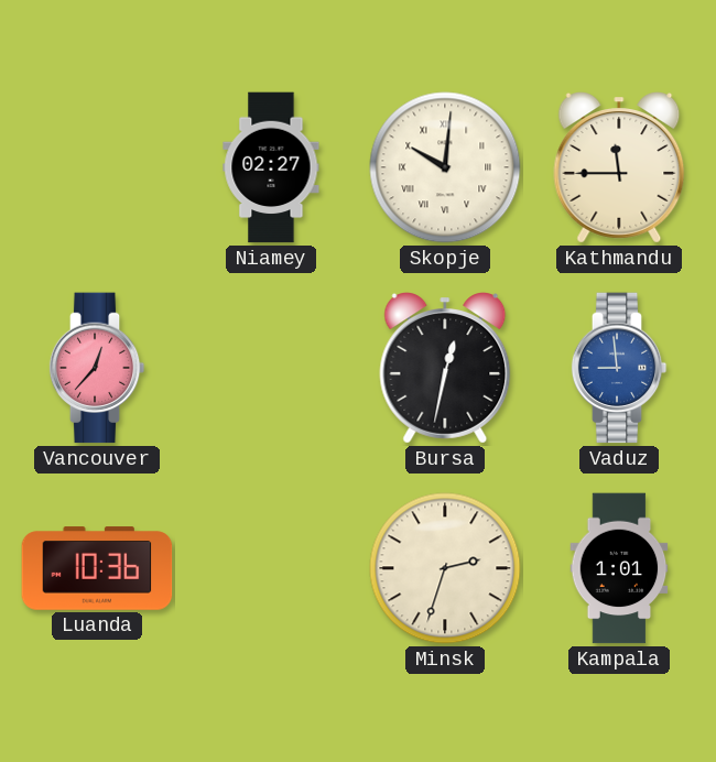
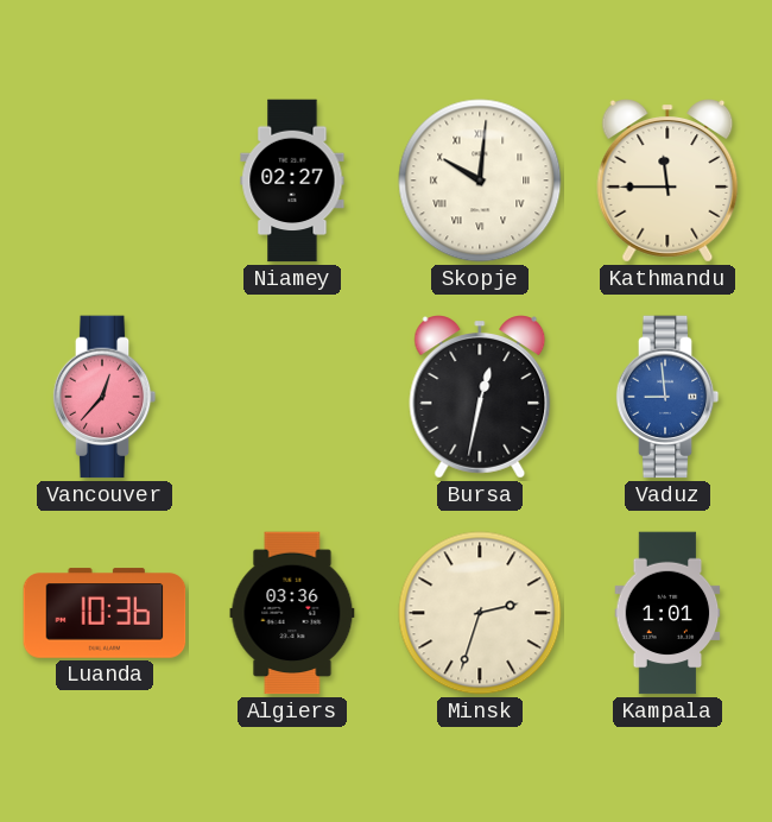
Algiers: none -> 03:36 (292, 613)
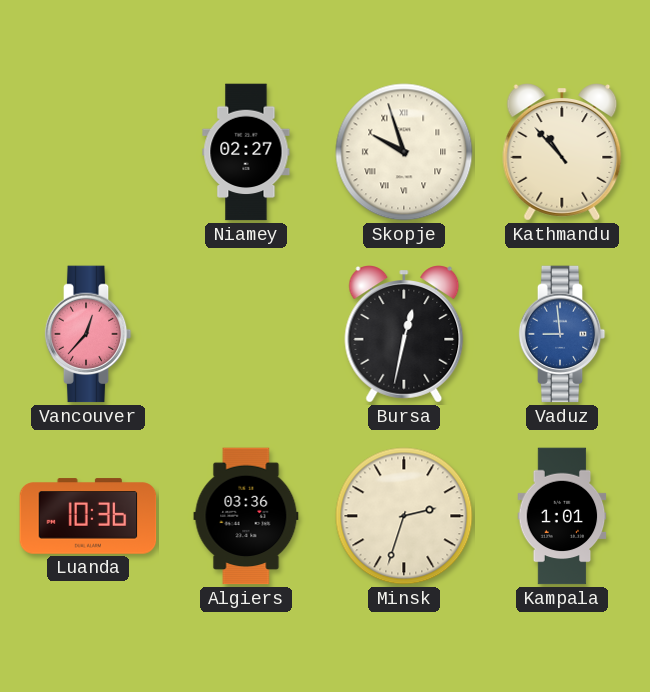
Skopje: 10:01 -> 9:57 (404, 152)
Kathmandu: 11:45 -> 10:53 (562, 152)
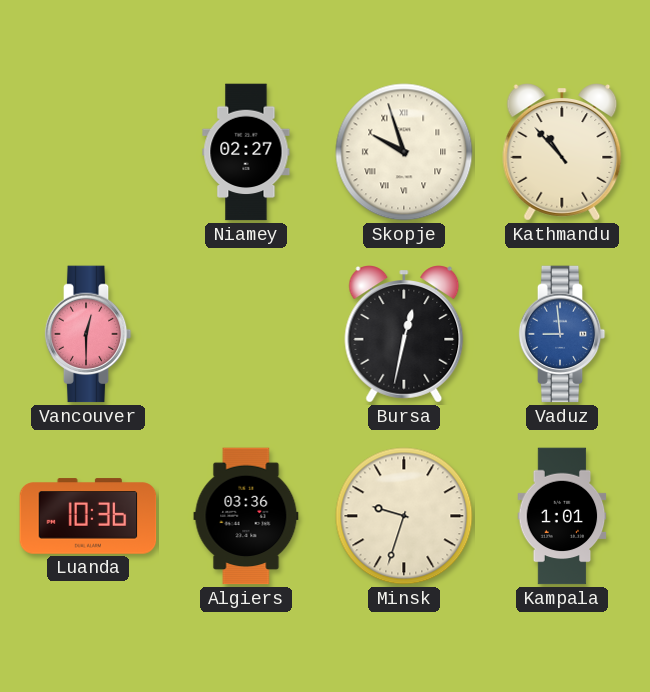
Vancouver: 12:37 -> 12:30 (88, 334)
Minsk: 2:33 -> 9:33 (404, 516)
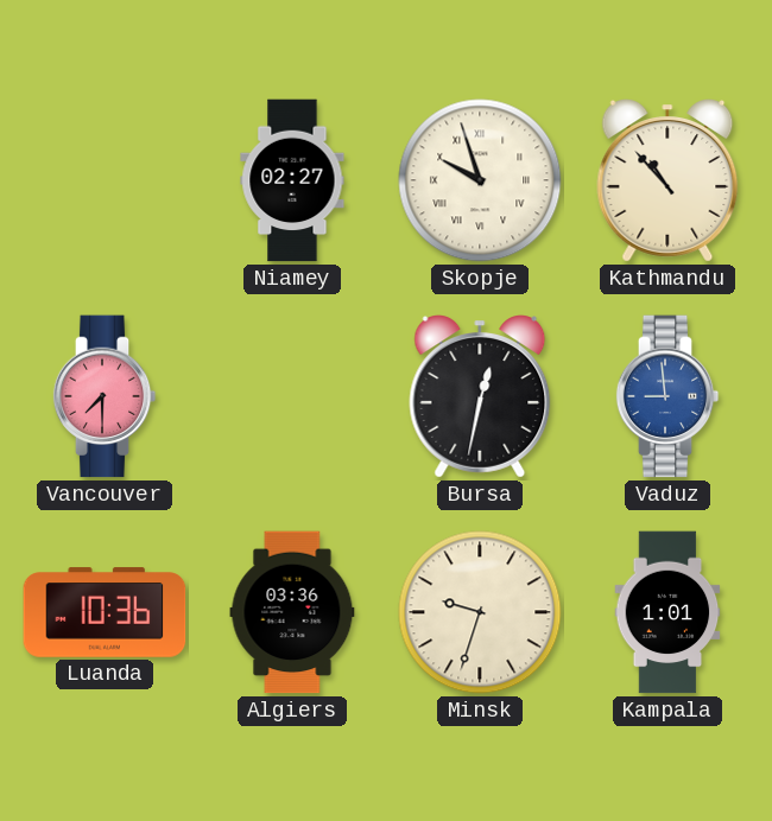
Vancouver: 12:30 -> 7:30 (105, 396)
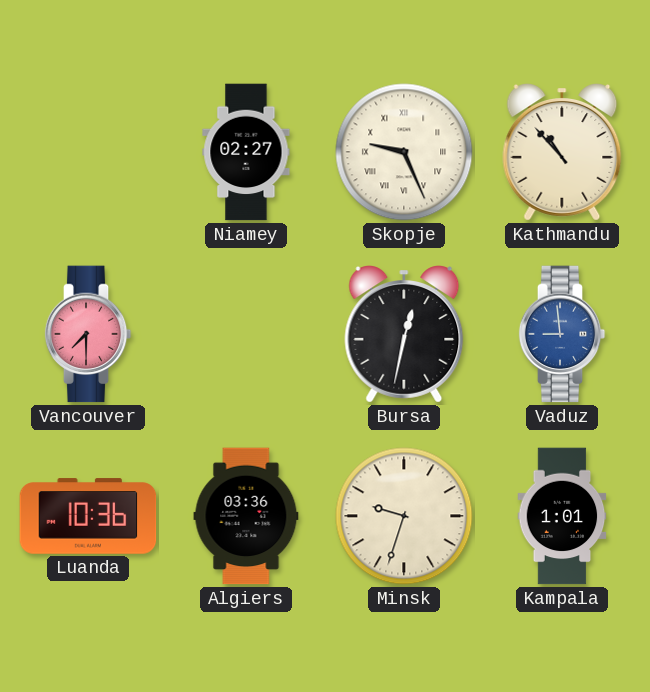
Skopje: 9:57 -> 9:26 (404, 152)
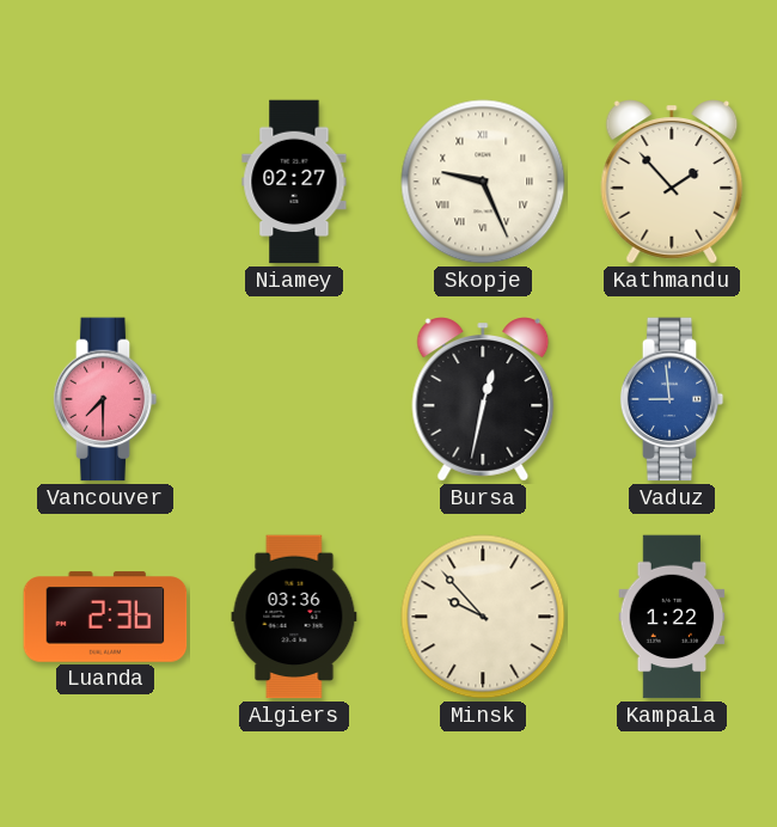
Kathmandu: 10:53 -> 1:53 (672, 182)
Luanda: 10:36 -> 2:36 (105, 617)
Minsk: 9:33 -> 9:53 (483, 617)
Kampala: 1:01 -> 1:22 (672, 617)
